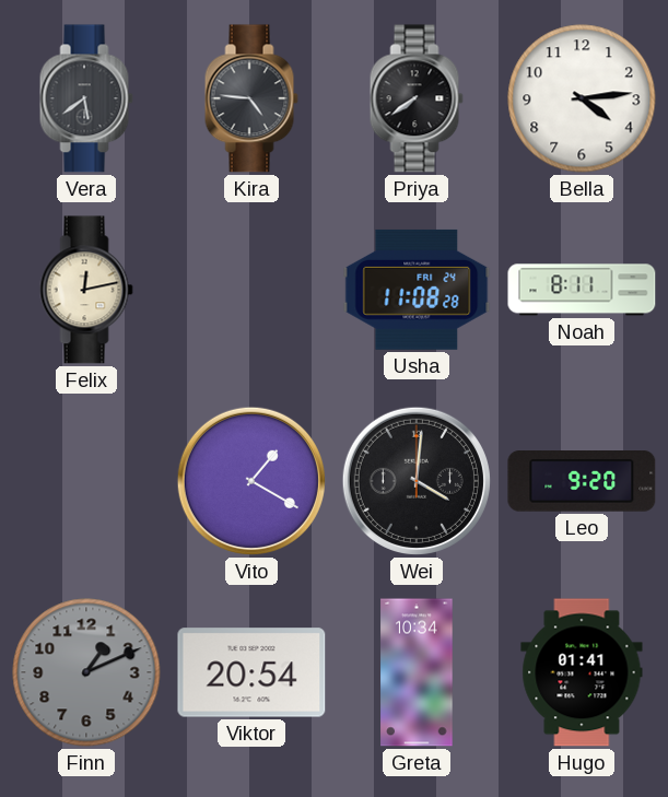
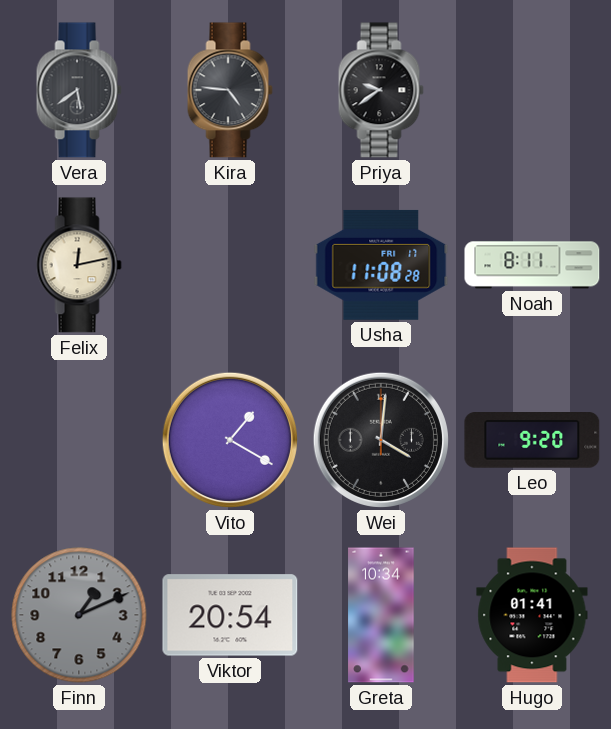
Priya: 7:39 -> 9:39 (381, 90)
Bella: 4:14 -> none (582, 98)
Usha date: FRI 24 -> FRI 17 (381, 265)
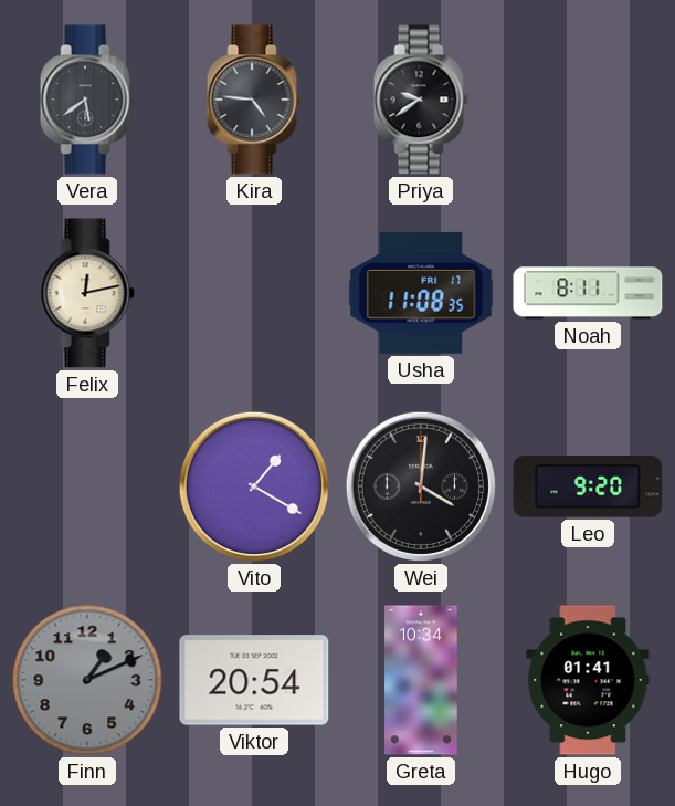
Usha: 11:08:28 -> 11:08:35 (421, 293)
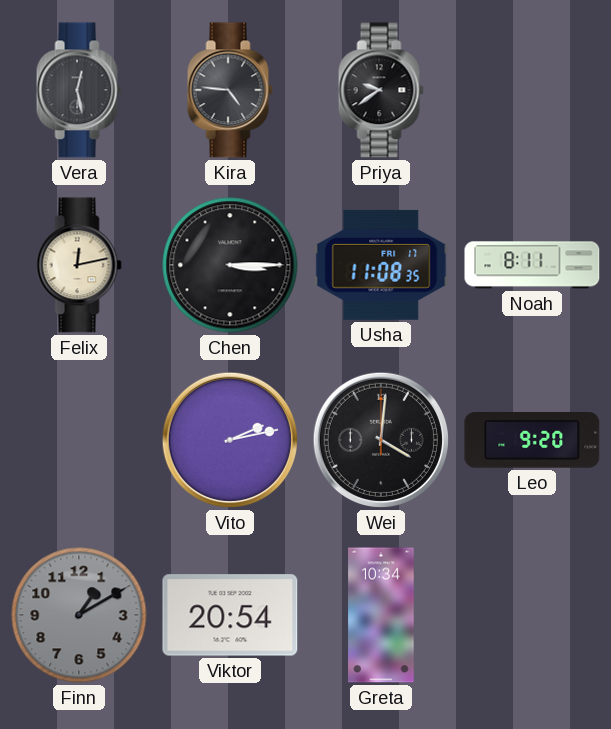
Vera: 5:39 -> 12:28 (79, 90)
Chen: none -> 3:15 (230, 265)
Vito: 1:20 -> 2:13 (230, 440)
Finn: 1:11 -> 1:10 (79, 615)
Hugo: 01:41 -> none (588, 680)
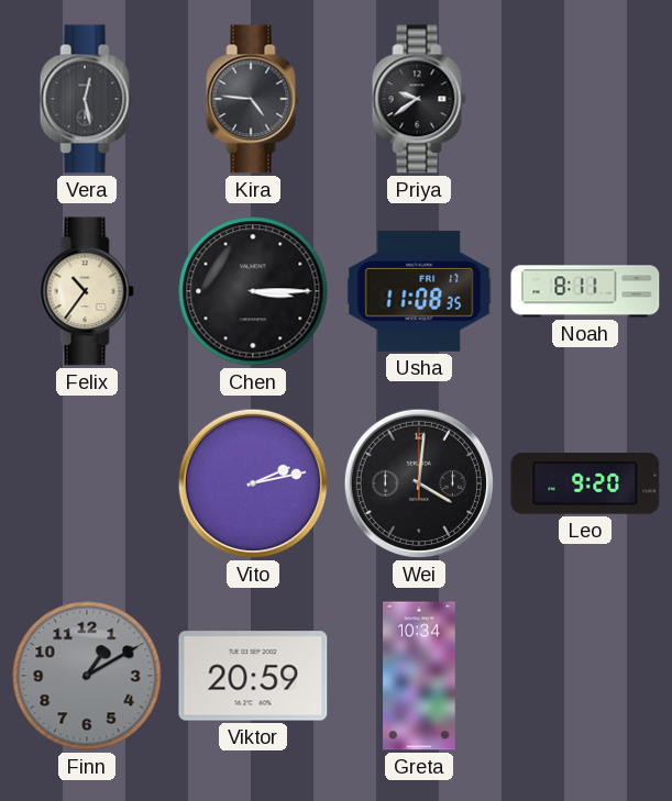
Felix: 12:13 -> 10:36 (87, 291)
Viktor: 20:54 -> 20:59 (253, 676)
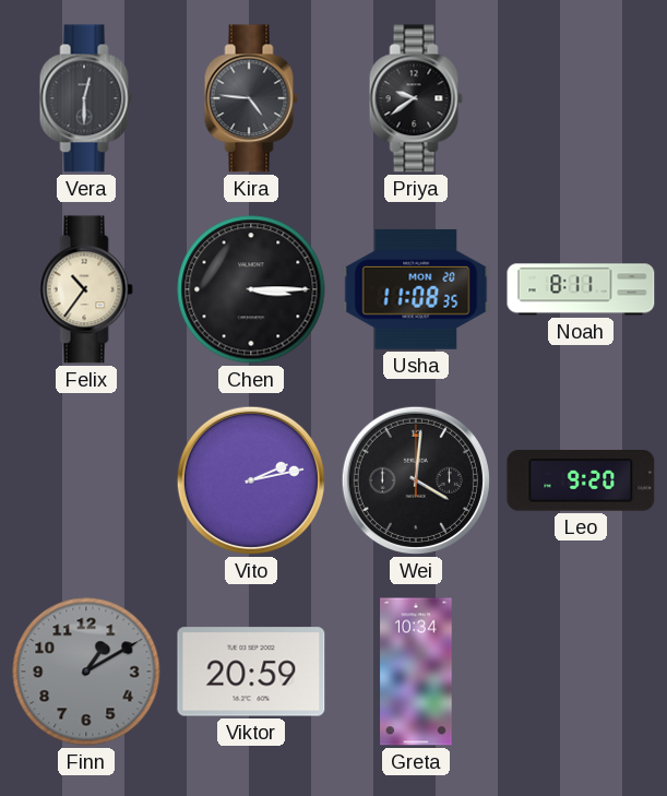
Vera: 12:28 -> 12:30 (86, 98)
Usha date: FRI 17 -> MON 20 (416, 289)
